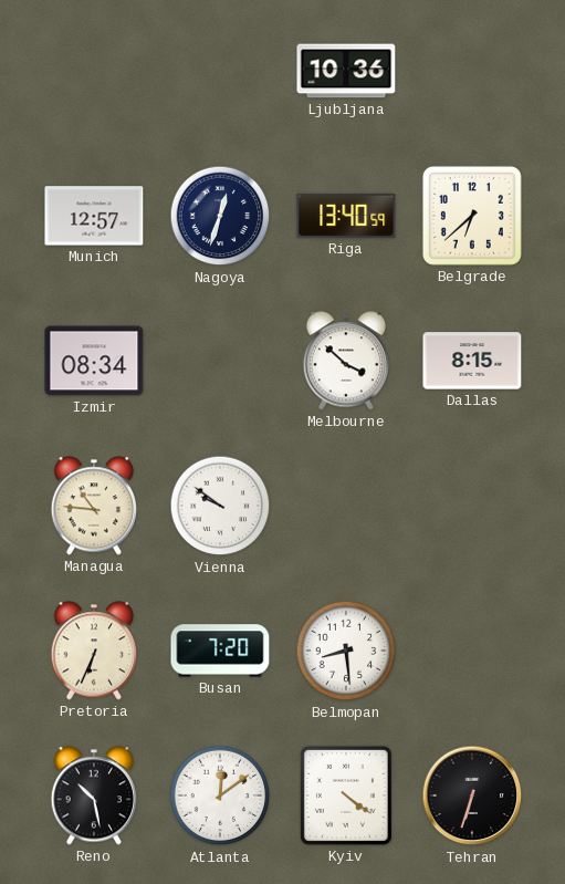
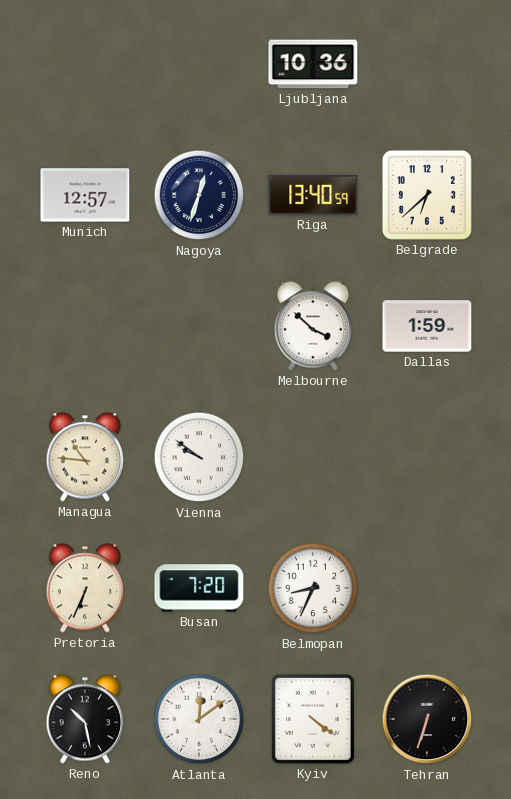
Izmir: 08:34 -> none (94, 361)
Dallas: 8:15 -> 1:59 (427, 326)
Belmopan: 8:29 -> 8:34 (313, 588)
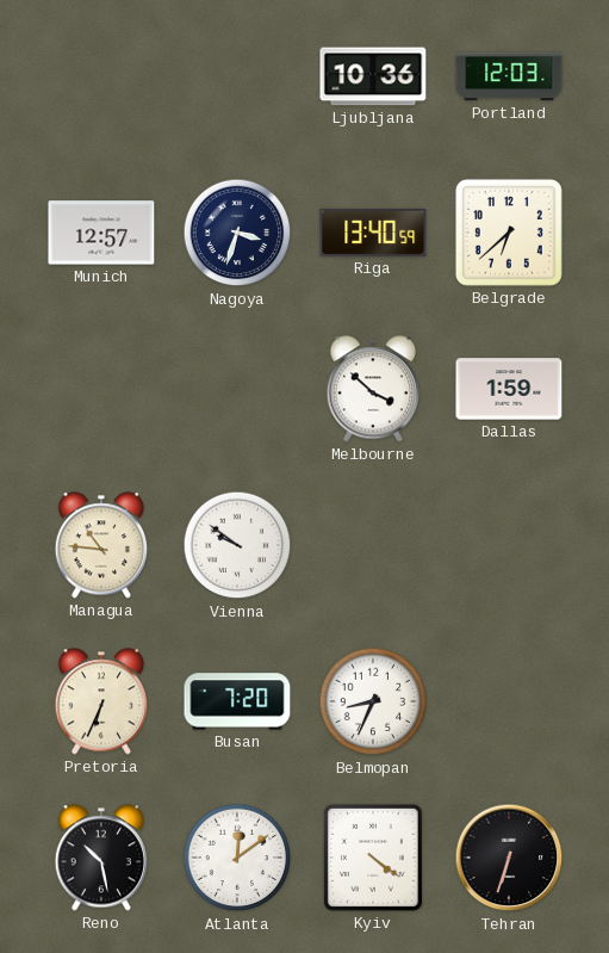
Portland: none -> 12:03 (509, 76)
Nagoya: 12:33 -> 3:33 (237, 233)
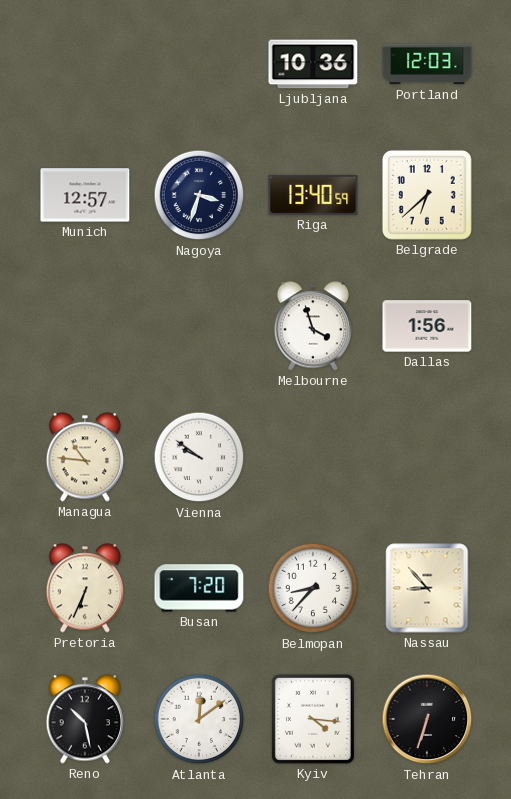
Melbourne: 3:52 -> 3:57 (312, 326)
Dallas: 1:59 -> 1:56 (427, 326)
Belmopan: 8:34 -> 8:37 (313, 588)
Nassau: none -> 8:53 (427, 588)
Kyiv: 4:21 -> 4:16 (313, 719)
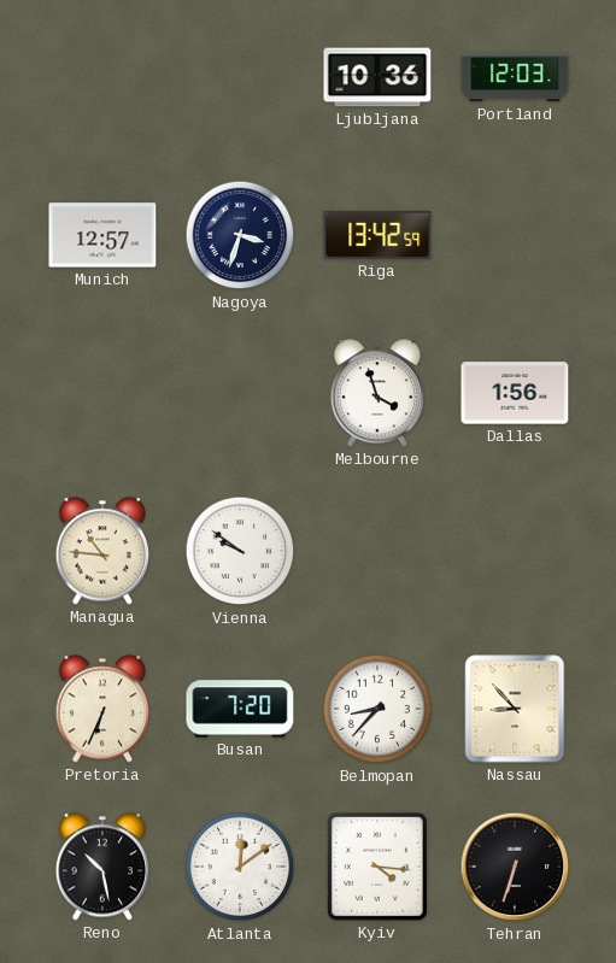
Riga: 13:40 -> 13:42 (377, 235)
Belgrade: 6:38 -> none (427, 195)
